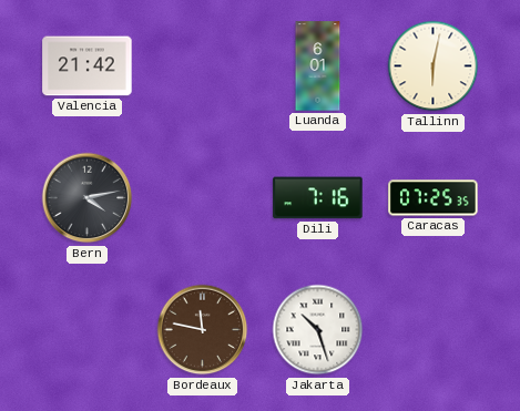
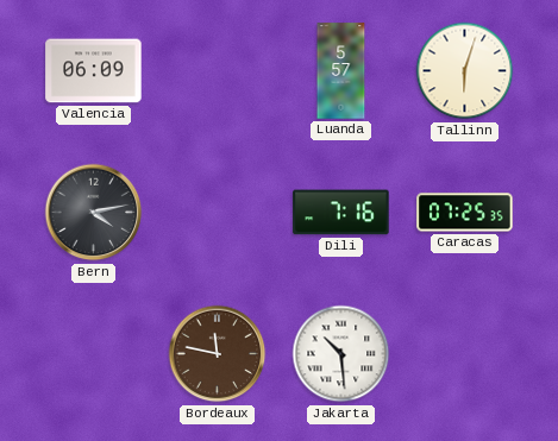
Valencia: 21:42 -> 06:09 (94, 71)
Luanda: 6:01 -> 5:57 (341, 71)
Tallinn: 6:02 -> 6:03 (465, 71)
Jakarta: 10:27 -> 10:29 (341, 354)
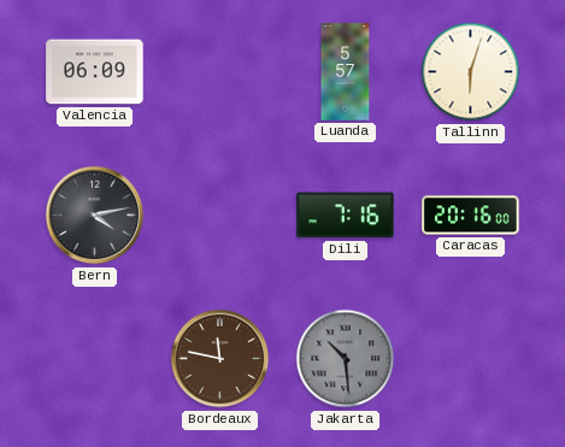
Caracas: 07:25 -> 20:16 (471, 216)
Jakarta dial: white -> grey (346, 359)
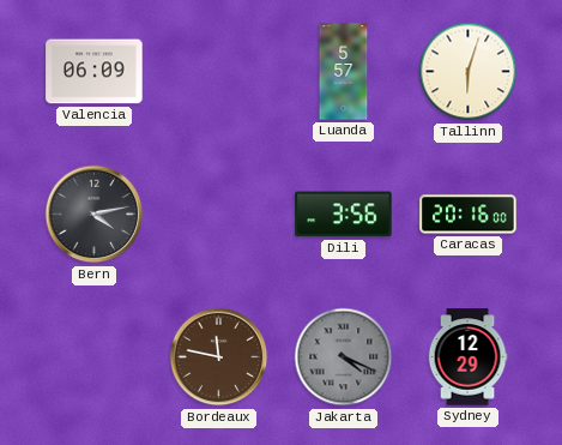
Dili: 7:16 -> 3:56 (344, 215)
Jakarta: 10:29 -> 4:19 (344, 357)
Sydney: none -> 12:29 (467, 357)
